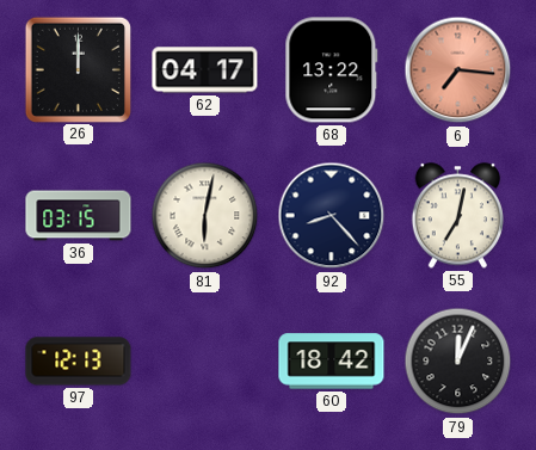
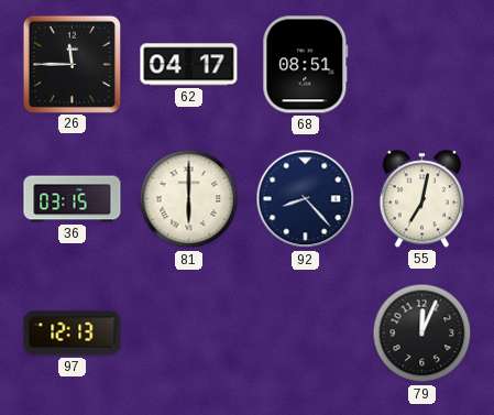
26: 12:00 -> 11:45 (72, 64)
68: 13:22 -> 08:51 (306, 65)
6: 7:16 -> none (458, 70)
81: 6:02 -> 6:00 (189, 199)
60: 18:42 -> none (332, 362)
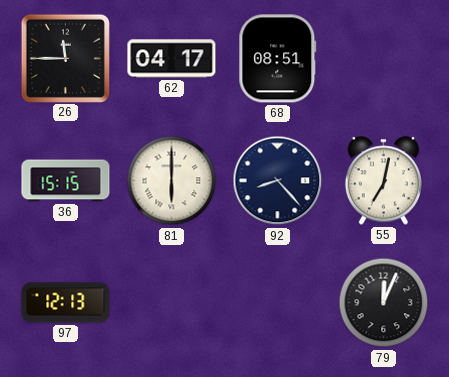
36: 03:15 -> 15:15 (66, 181)
